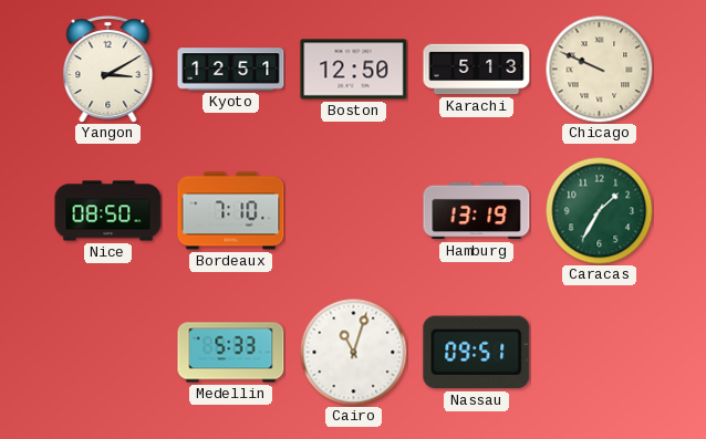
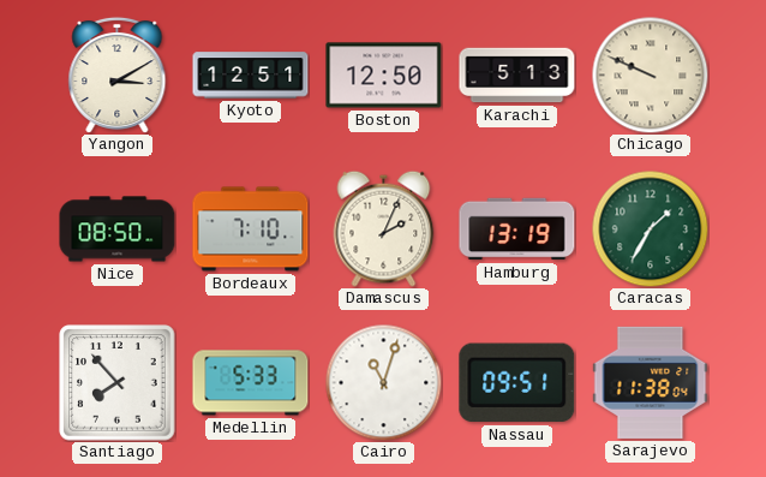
Damascus: none -> 2:04 (384, 228)
Santiago: none -> 7:53 (118, 383)
Sarajevo: none -> 11:38 (651, 382)
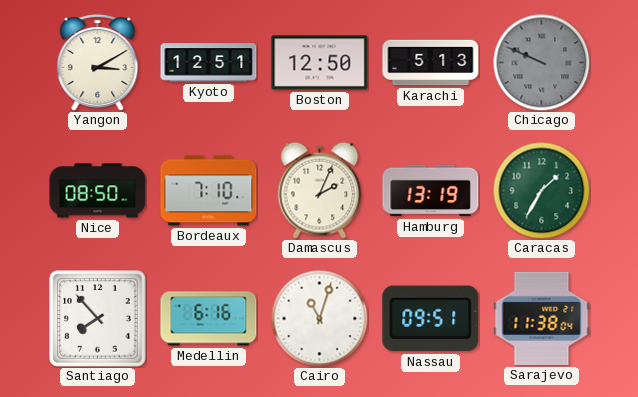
Chicago dial: cream -> grey (541, 62)
Medellin: 5:33 -> 6:16 (209, 319)
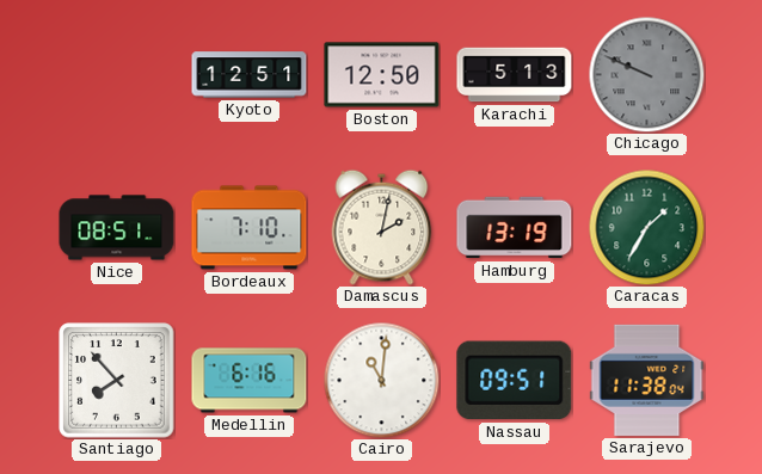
Yangon: 3:10 -> none (98, 62)
Nice: 08:50 -> 08:51 (117, 228)
Damascus: 2:04 -> 2:02 (382, 227)
Cairo: 11:03 -> 11:01 (381, 380)
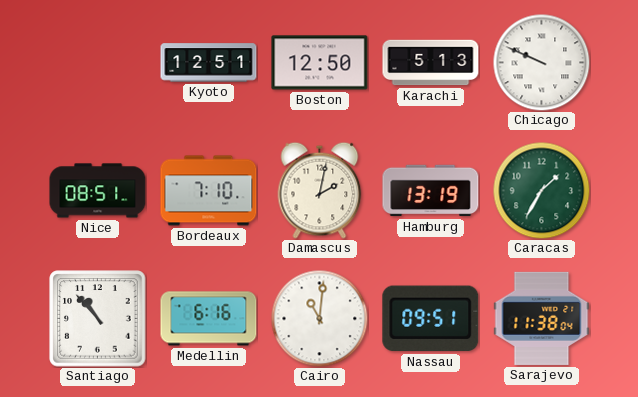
Chicago dial: grey -> white (541, 62)
Santiago: 7:53 -> 10:53 (98, 319)
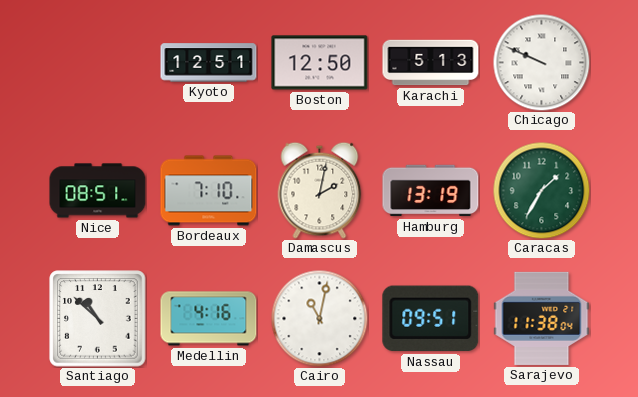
Santiago: 10:53 -> 10:52 (98, 319)
Medellin: 6:16 -> 4:16 (209, 319)
Cairo: 11:01 -> 11:02 (319, 318)
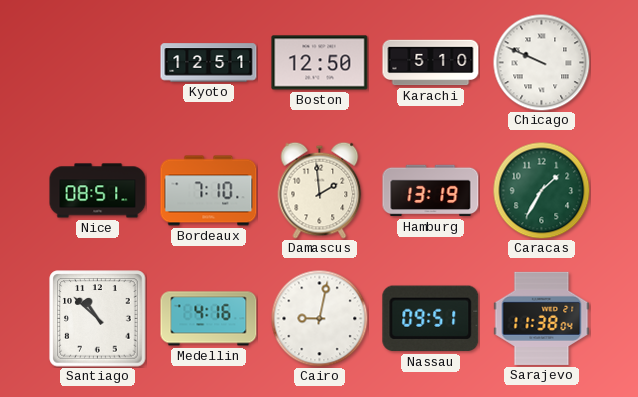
Karachi: 5:13 -> 5:10 (431, 63)
Damascus: 2:02 -> 1:59 (320, 190)
Cairo: 11:02 -> 9:02 (319, 318)
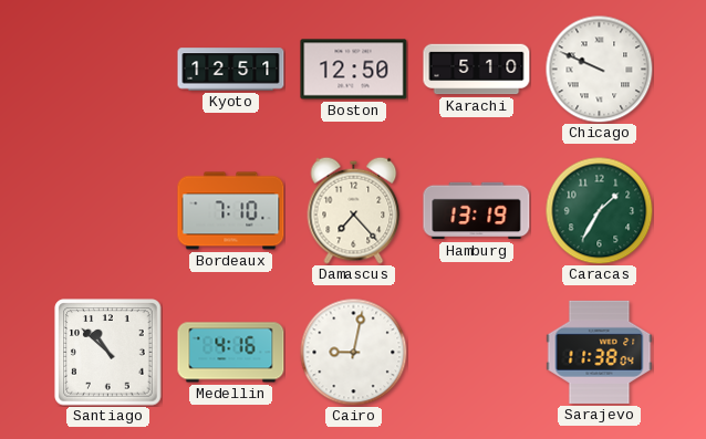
Nice: 08:51 -> none (98, 191)
Damascus: 1:59 -> 7:23 (354, 210)
Nassau: 09:51 -> none (431, 319)
